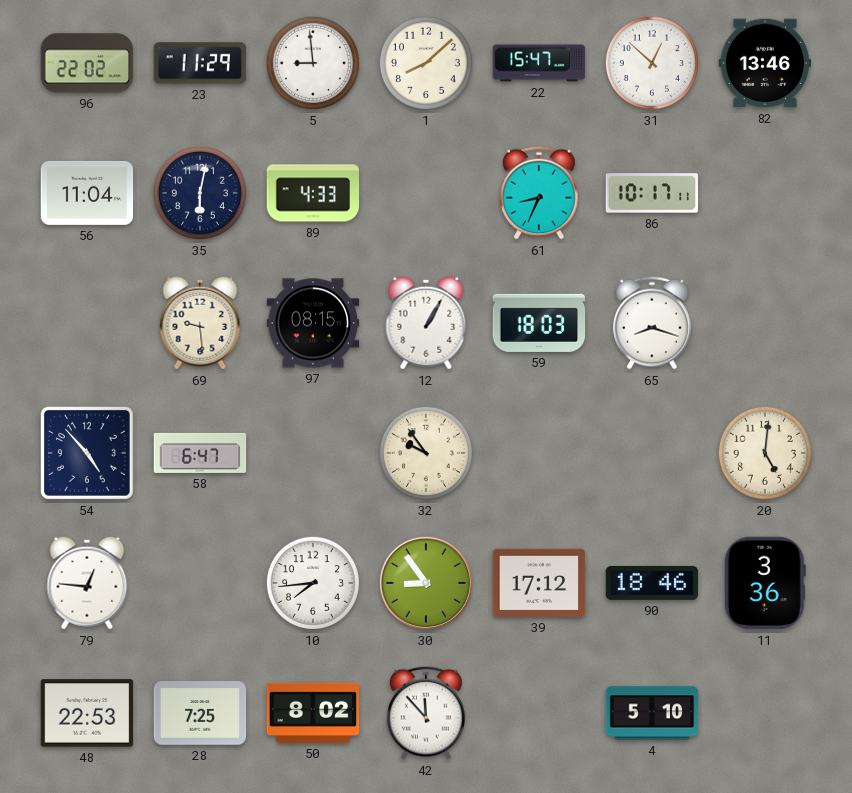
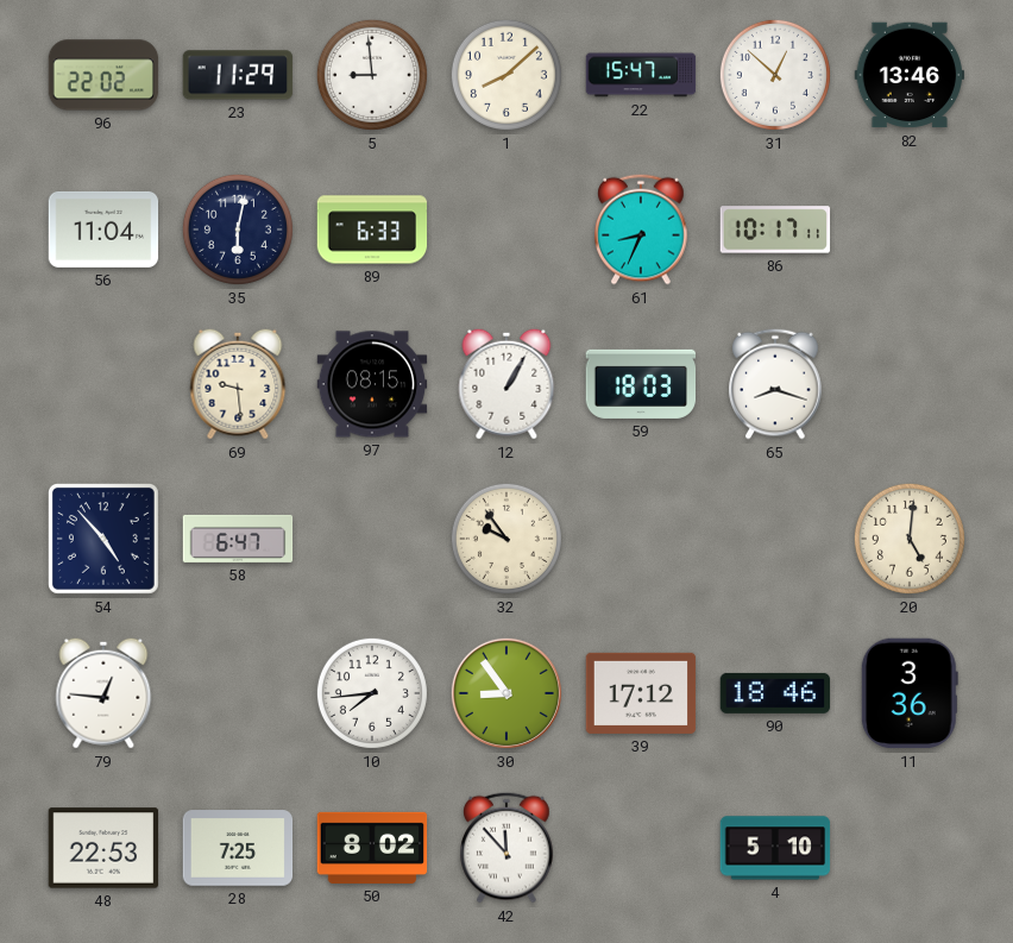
89: 4:33 -> 6:33 (372, 230)
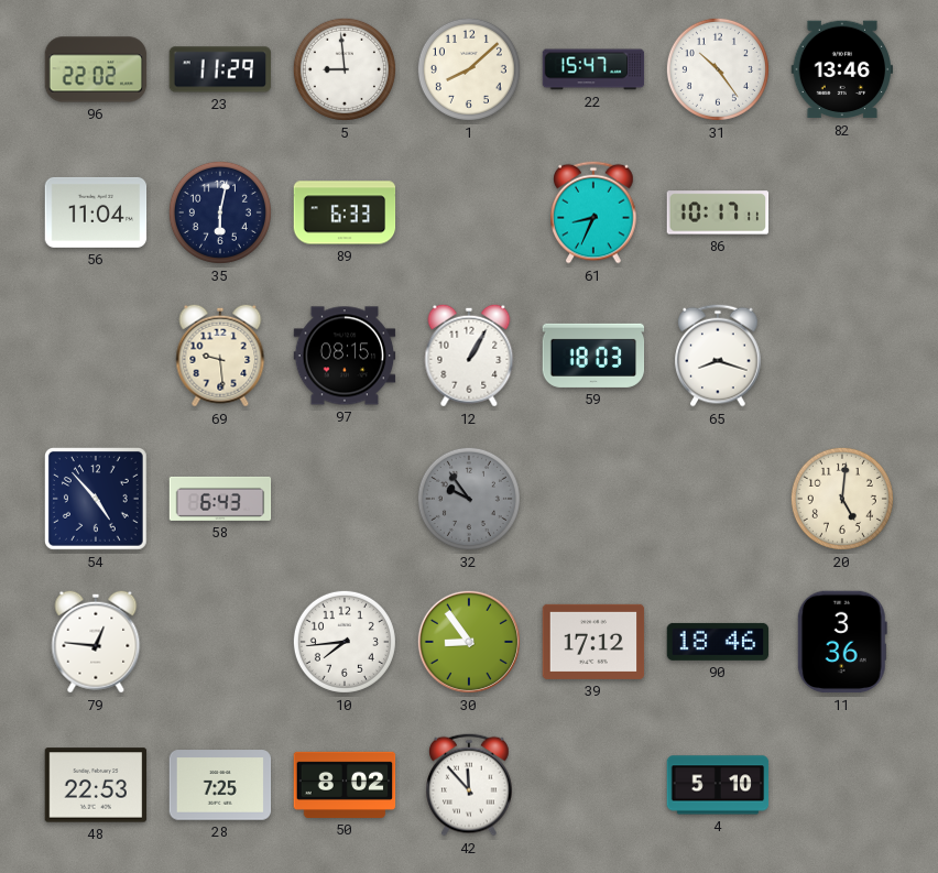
31: 12:52 -> 10:24 (718, 69)
58: 6:47 -> 6:43 (220, 499)
32 dial: cream -> grey (469, 499)
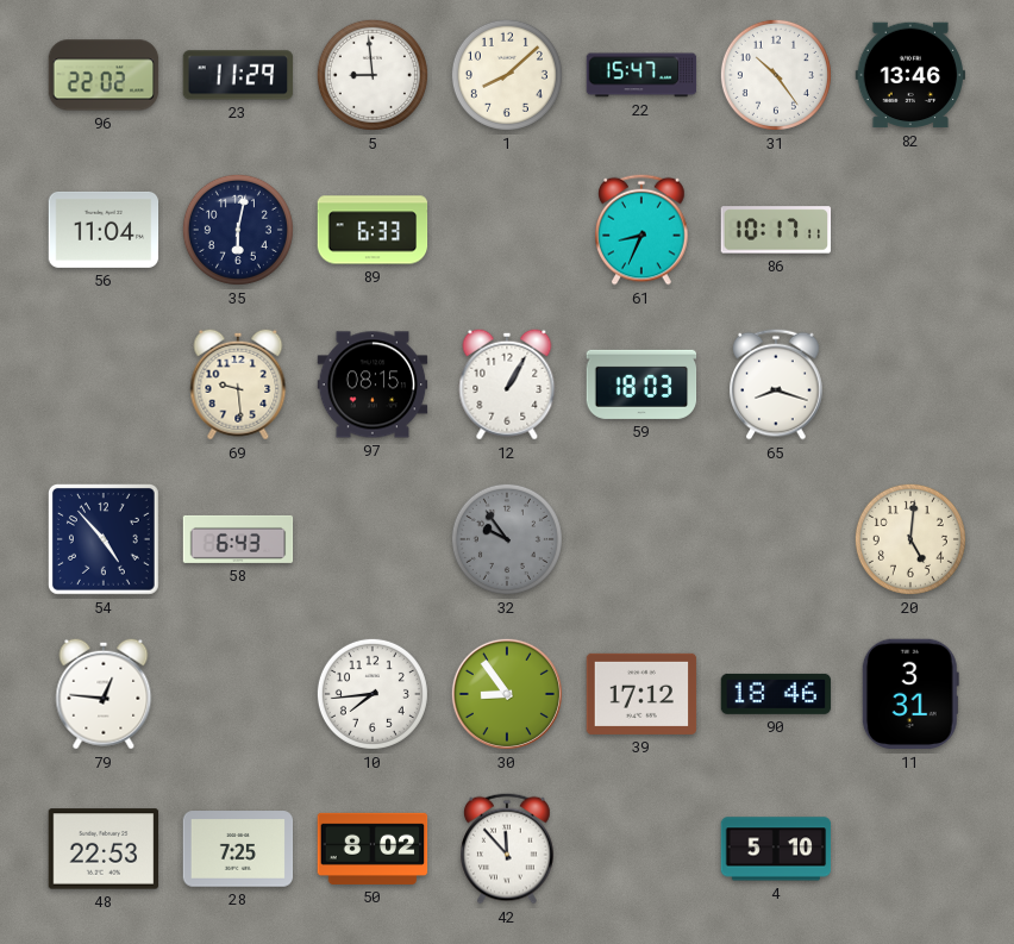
11: 3:36 -> 3:31 (910, 694)
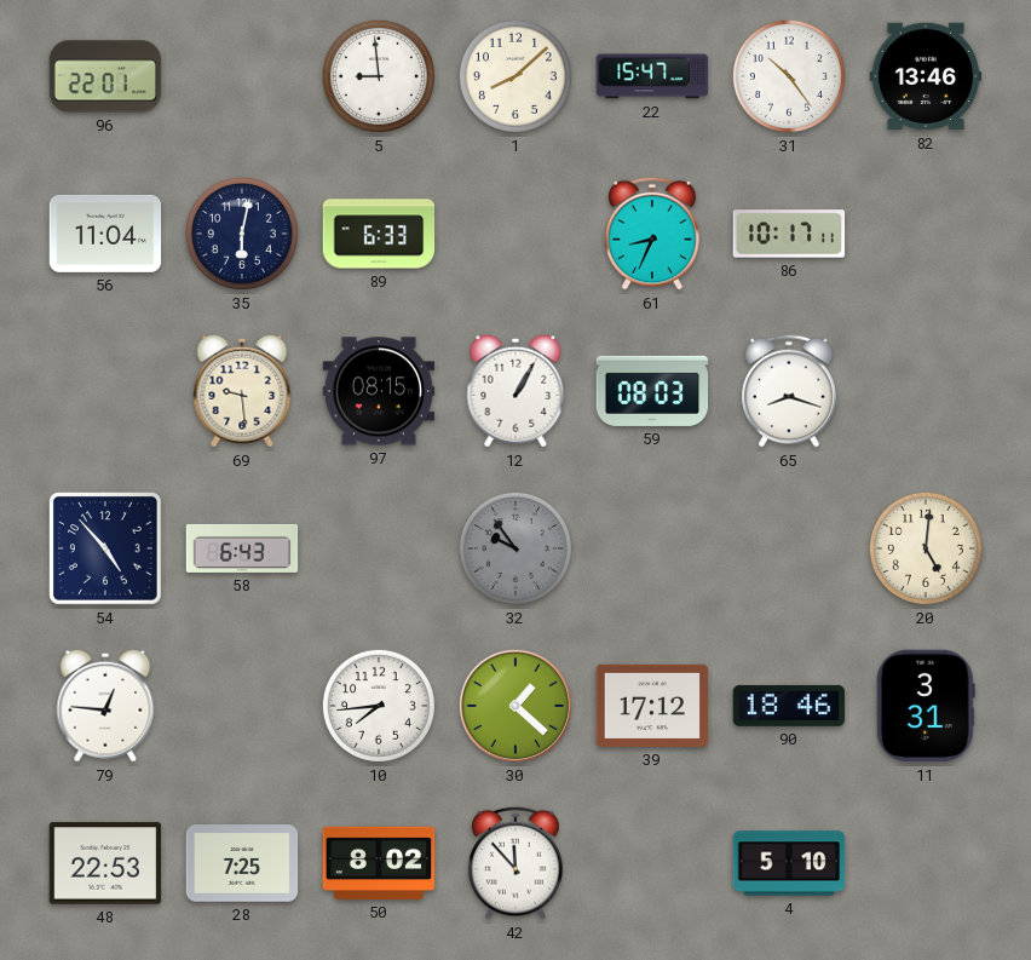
96: 22:02 -> 22:01 (105, 76)
23: 11:29 -> none (238, 75)
59: 18:03 -> 08:03 (652, 391)
30: 8:54 -> 1:22 (515, 706)
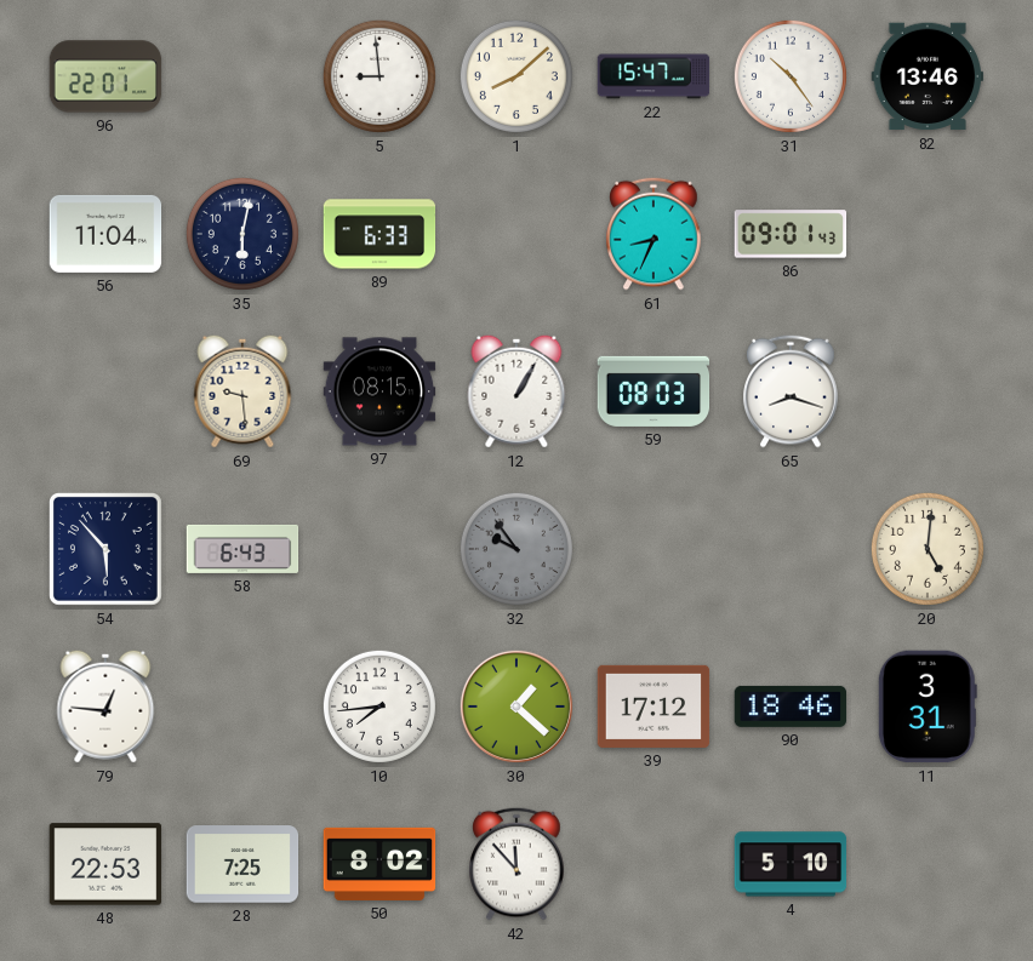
86: 10:17 -> 09:01 (791, 234)
54: 4:53 -> 5:53 (107, 550)
